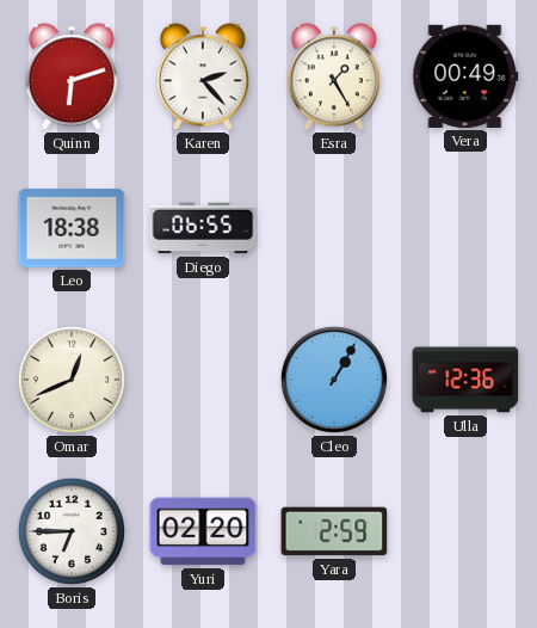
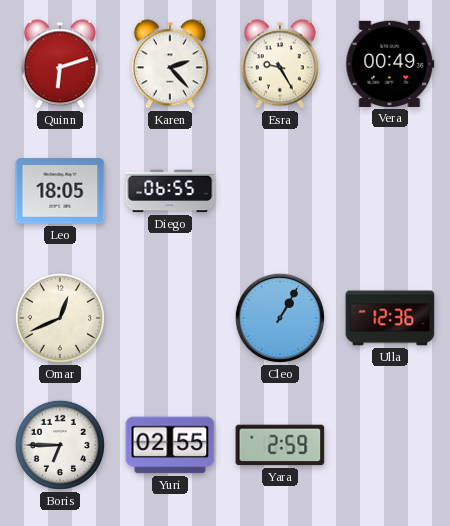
Esra: 1:25 -> 9:25 (280, 64)
Leo: 18:38 -> 18:05 (60, 191)
Yuri: 02:20 -> 02:55 (170, 445)
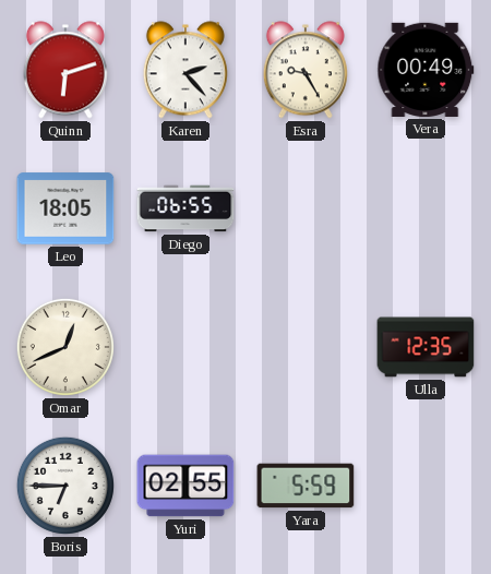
Cleo: 1:05 -> none (280, 318)
Ulla: 12:36 -> 12:35 (426, 347)
Yara: 2:59 -> 5:59 (306, 486)
